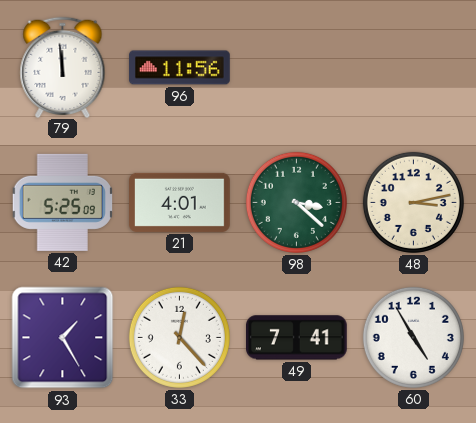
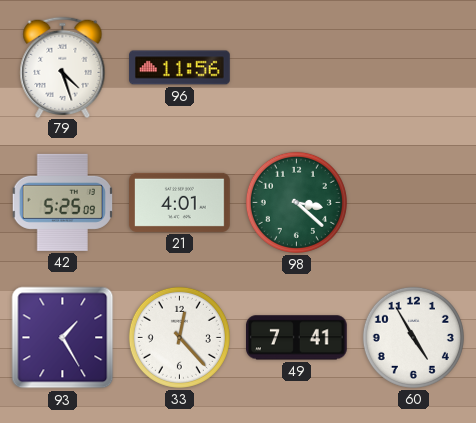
79: 11:59 -> 4:27 (63, 67)
48: 3:13 -> none (413, 202)
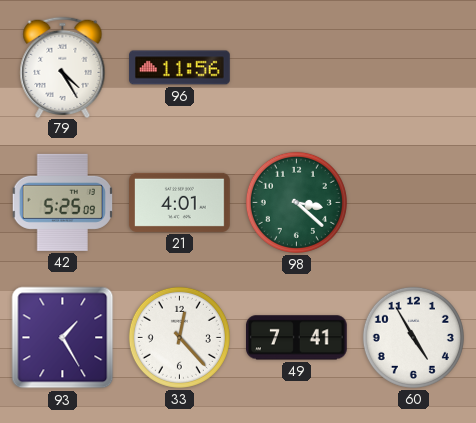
79: 4:27 -> 4:25 (63, 67)
